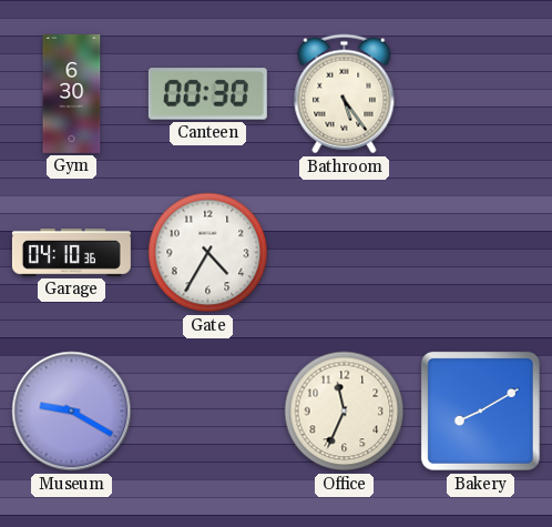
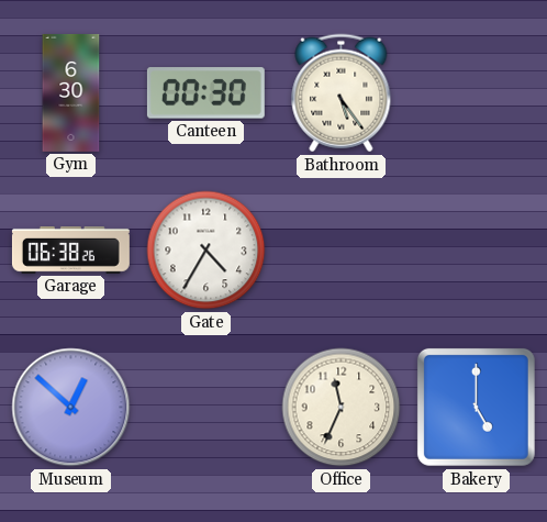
Garage: 04:10 -> 06:38 (70, 251)
Museum: 9:20 -> 12:52 (71, 408)
Bakery: 8:10 -> 5:00 (476, 407)
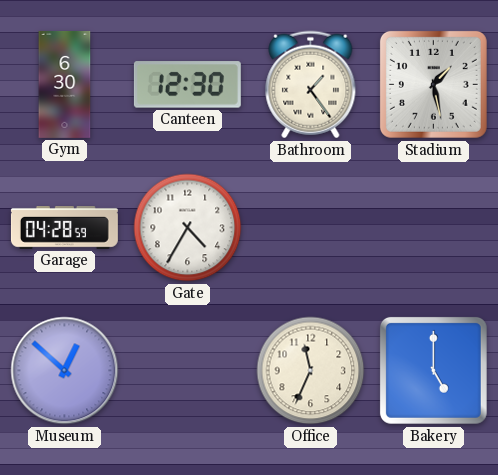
Canteen: 00:30 -> 12:30 (187, 85)
Bathroom: 5:24 -> 1:24 (311, 85)
Stadium: none -> 1:28 (433, 84)
Garage: 06:38 -> 04:28 (64, 228)
